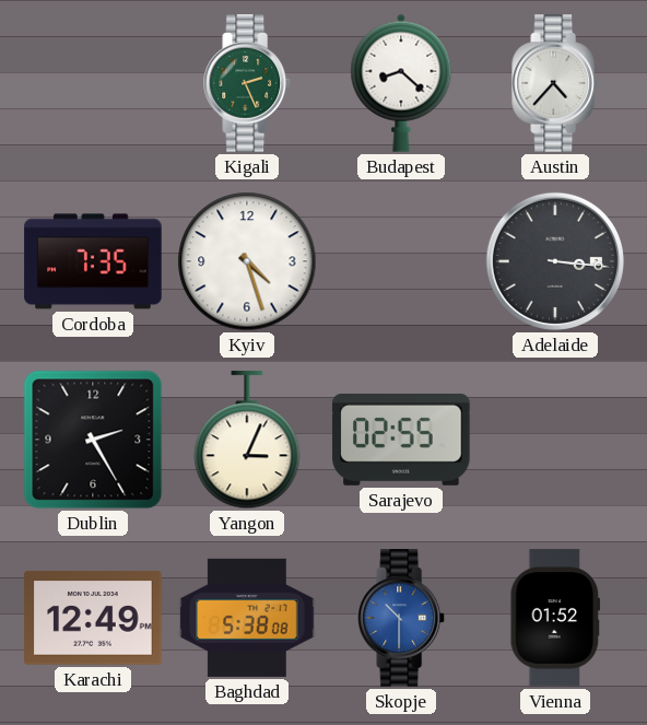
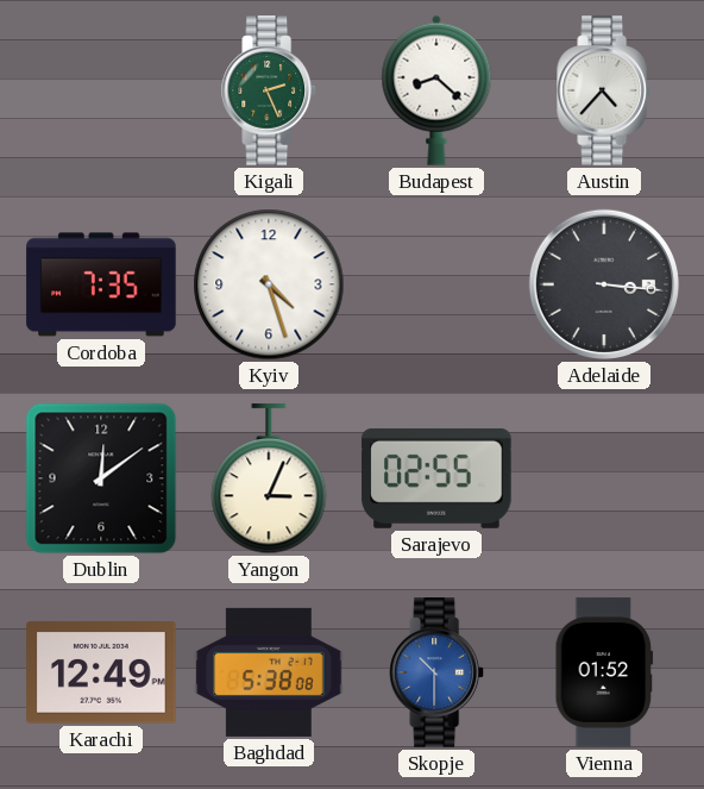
Dublin: 2:25 -> 12:09 (101, 478)
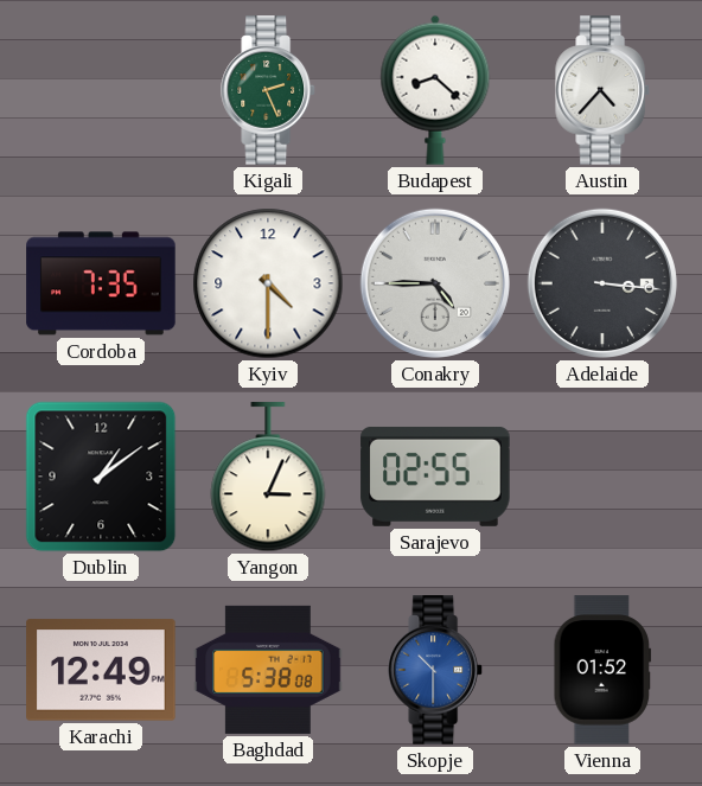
Kyiv: 4:27 -> 4:30 (268, 283)
Conakry: none -> 4:45 (435, 283)
Dublin: 12:09 -> 1:09 (101, 477)
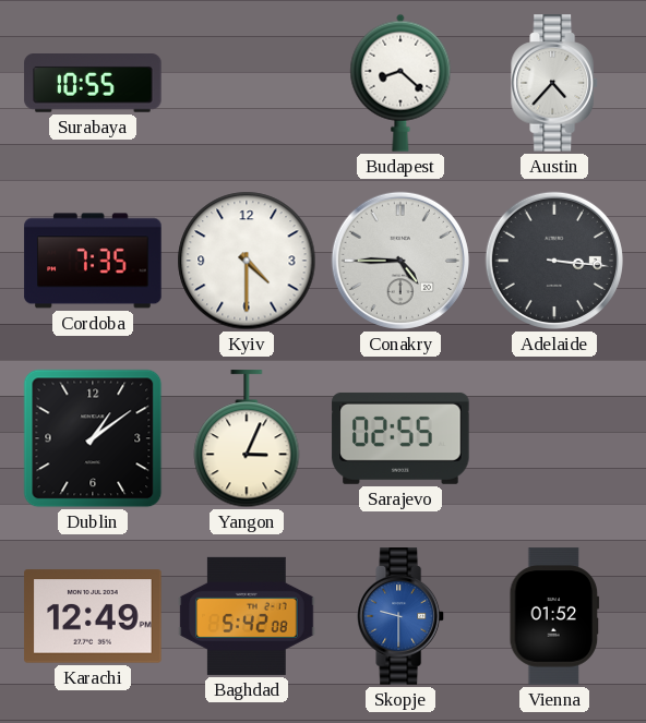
Surabaya: none -> 10:55 (93, 84)
Kigali: 2:26 -> none (269, 90)
Baghdad: 5:38 -> 5:42 (247, 616)
Skopje: 10:30 -> 9:30 (402, 616)
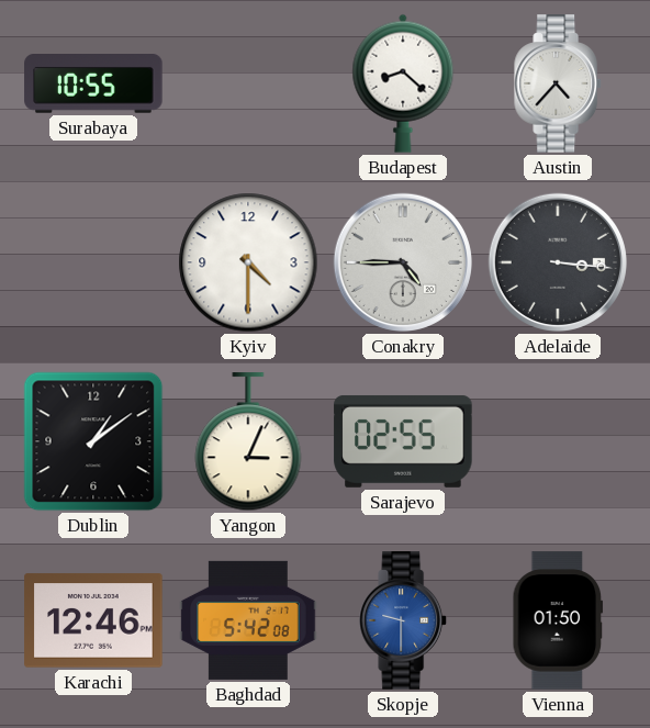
Cordoba: 7:35 -> none (93, 261)
Karachi: 12:49 -> 12:46 (93, 620)
Vienna: 01:52 -> 01:50 (558, 620)
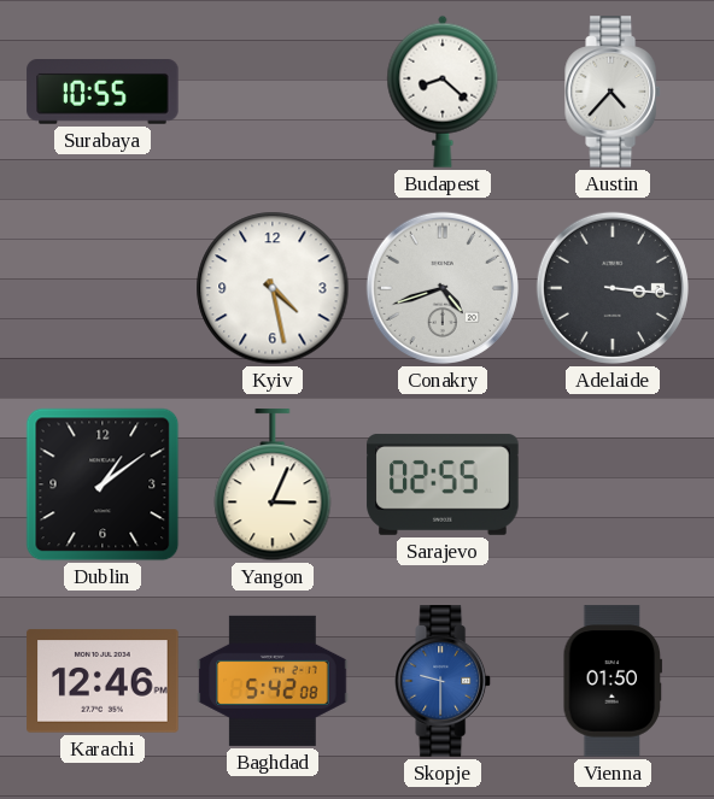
Kyiv: 4:30 -> 4:28 (273, 288)
Conakry: 4:45 -> 4:42 (443, 288)
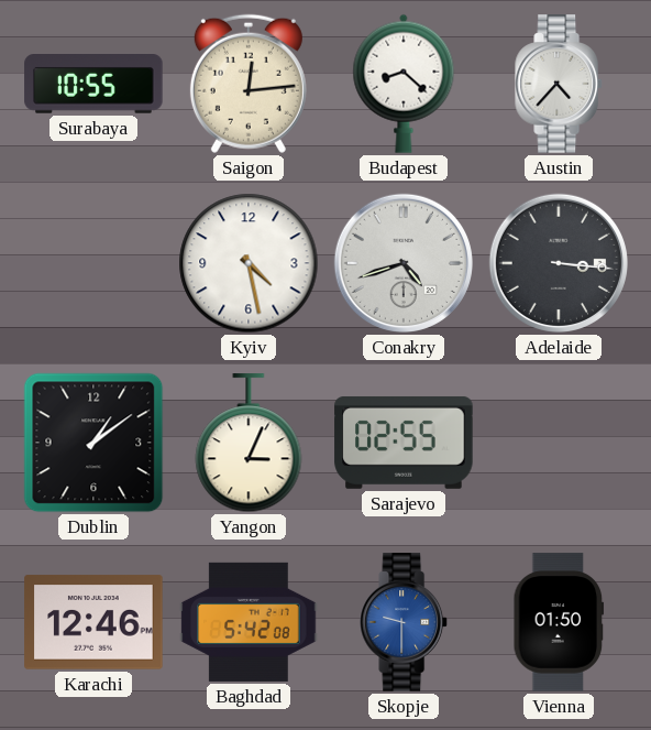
Saigon: none -> 12:14 (249, 84)
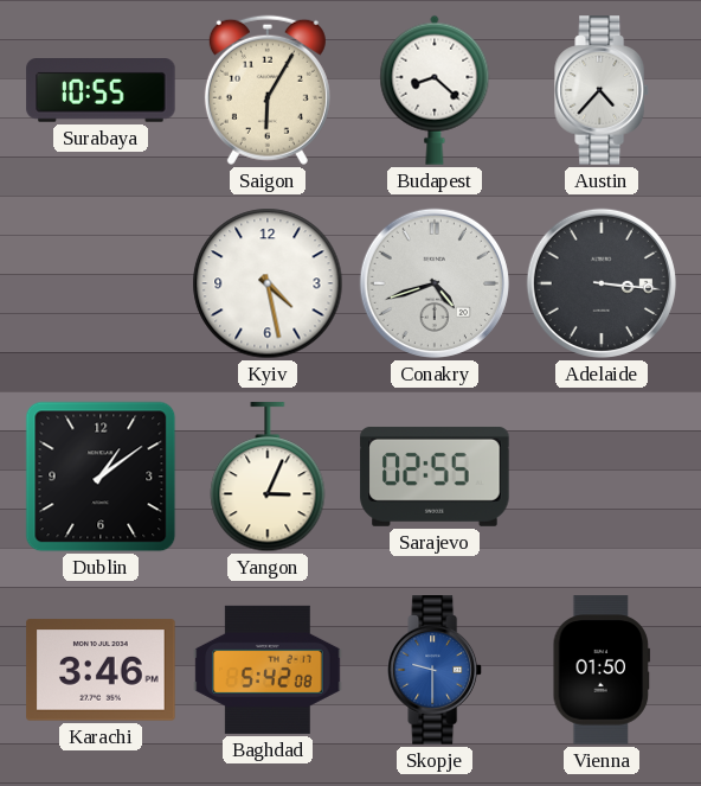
Saigon: 12:14 -> 6:05 (268, 90)
Karachi: 12:46 -> 3:46 (101, 670)
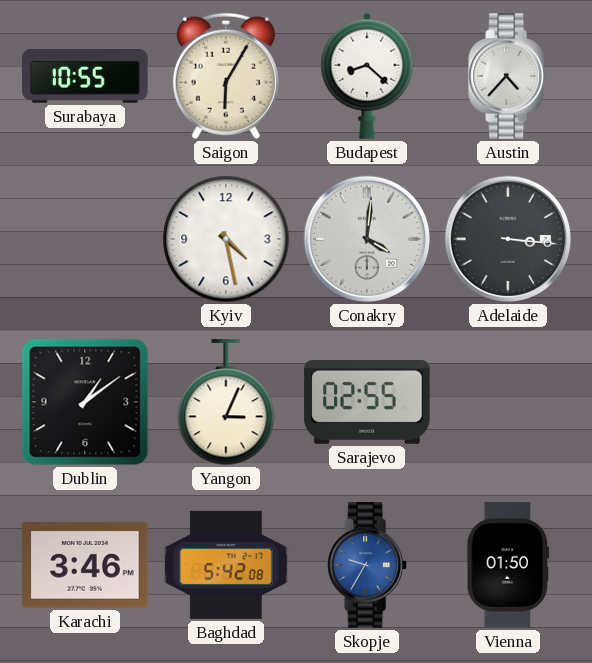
Conakry: 4:42 -> 4:01 (367, 239)
Skopje: 9:30 -> 9:35 (368, 565)
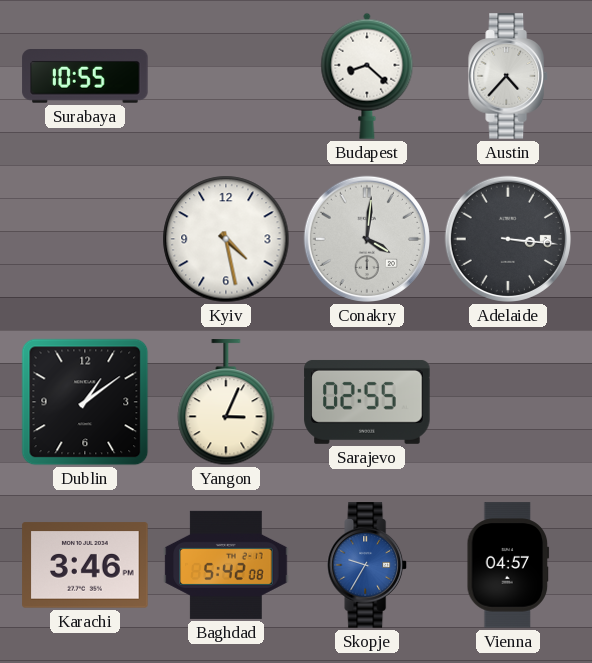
Saigon: 6:05 -> none (226, 76)
Vienna: 01:50 -> 04:57 (508, 565)
